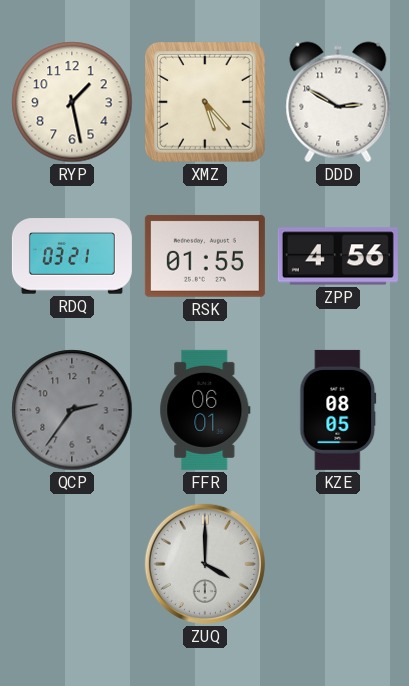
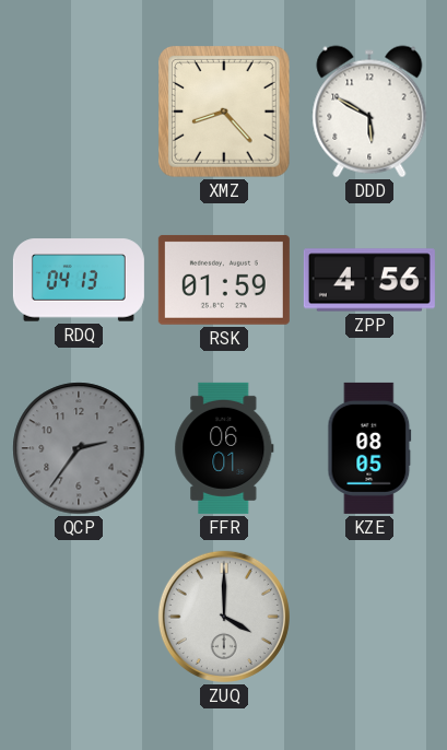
RYP: 1:28 -> none (72, 102)
XMZ: 5:23 -> 8:23 (224, 112)
DDD: 2:50 -> 5:50 (369, 112)
RDQ: 03:21 -> 04:13 (79, 280)
RSK: 01:55 -> 01:59 (224, 280)
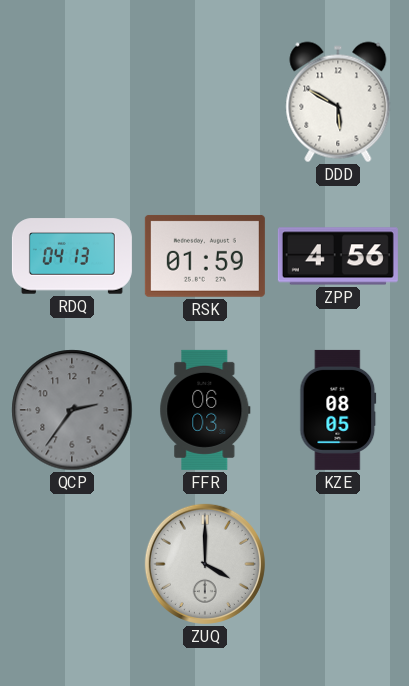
XMZ: 8:23 -> none (224, 112)
FFR: 06:01 -> 06:03 (205, 410)
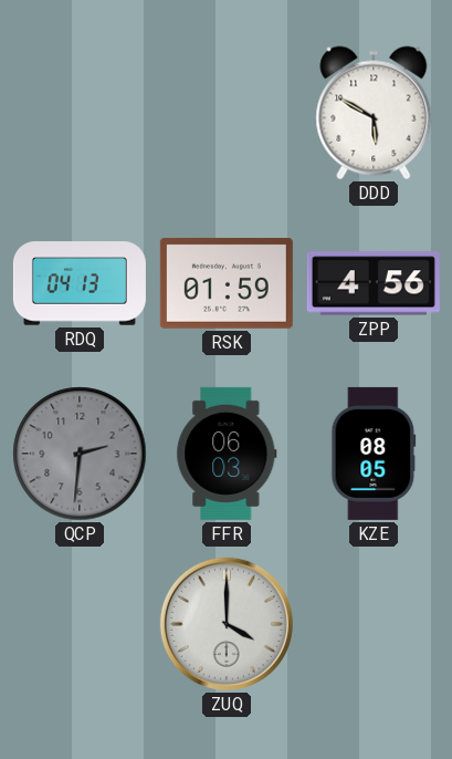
QCP: 2:36 -> 2:31 (80, 454)
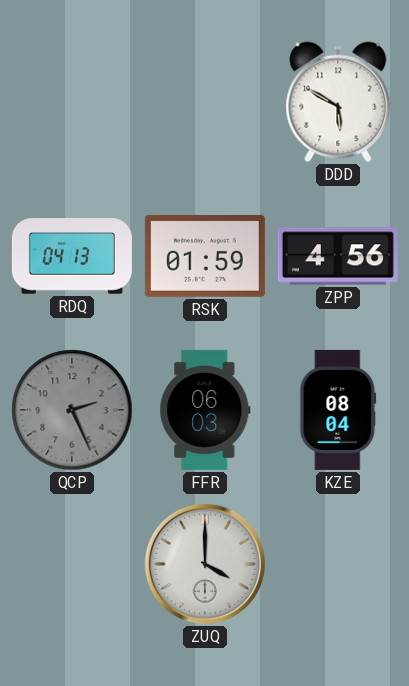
QCP: 2:31 -> 2:26 (72, 410)
KZE: 08:05 -> 08:04 (338, 410)
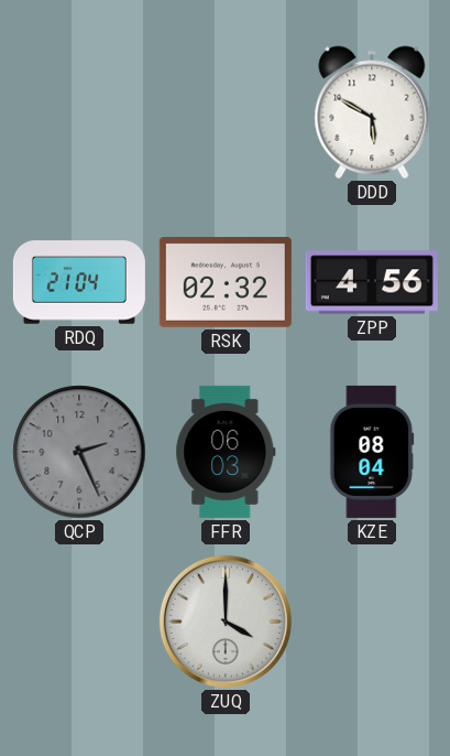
RDQ: 04:13 -> 21:04 (79, 282)
RSK: 01:59 -> 02:32 (226, 282)
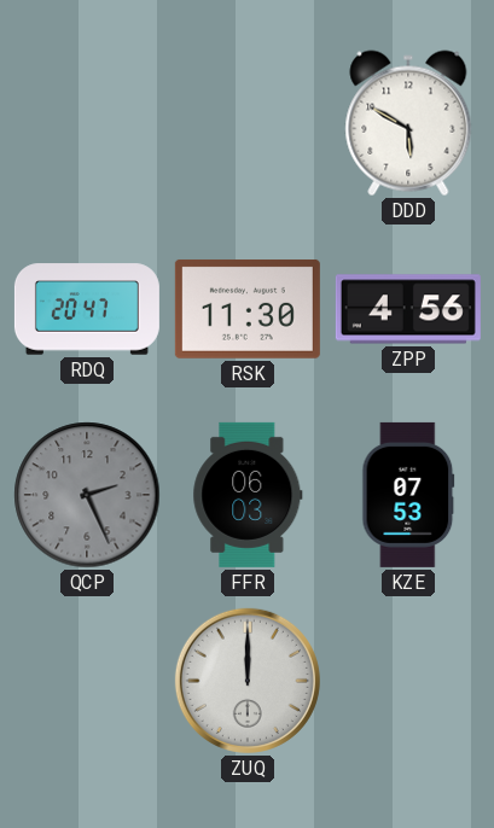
RDQ: 21:04 -> 20:47 (87, 309)
RSK: 02:32 -> 11:30 (248, 309)
KZE: 08:04 -> 07:53 (408, 495)
ZUQ: 4:00 -> 12:00 (248, 681)
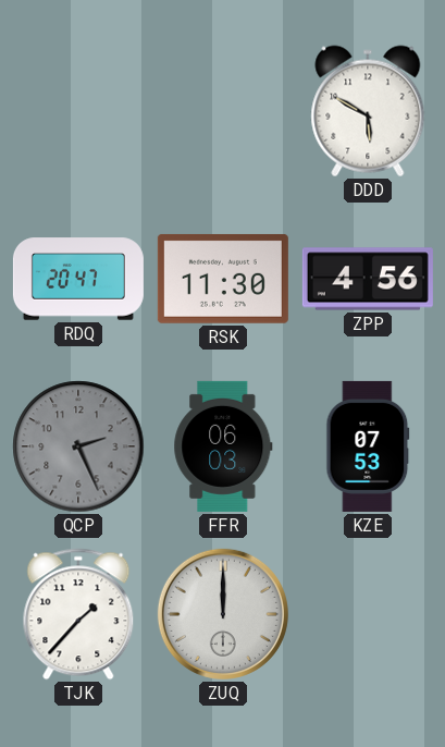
TJK: none -> 1:37 (78, 614)
